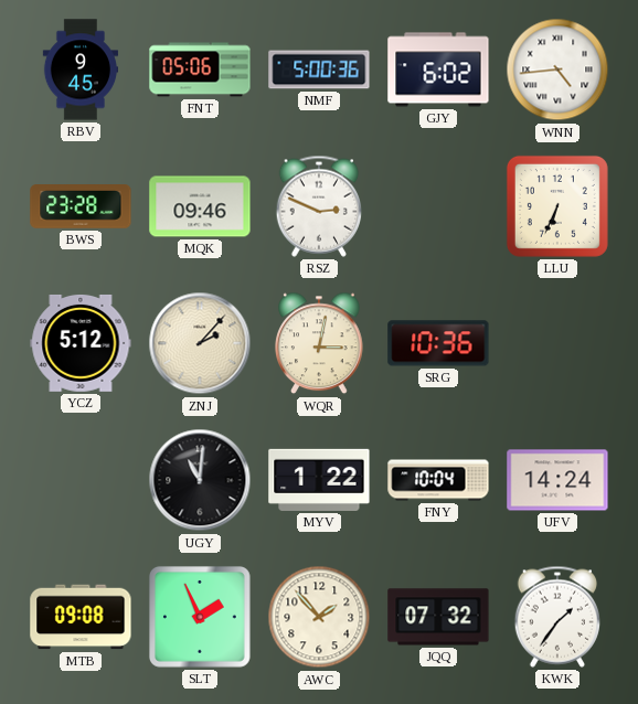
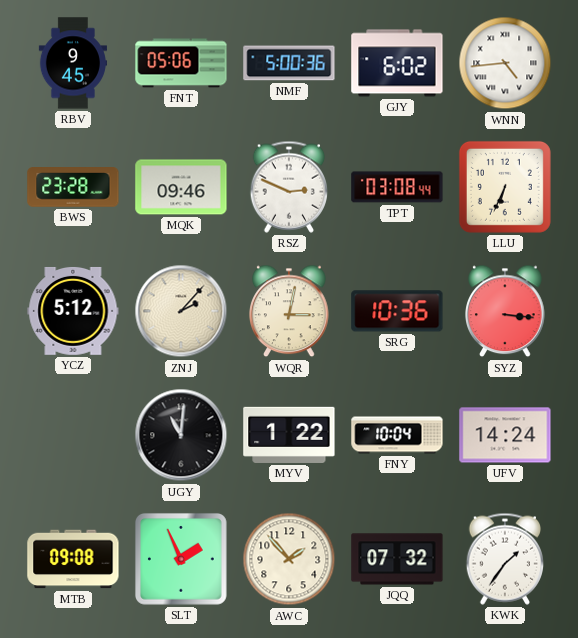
TPT: none -> 03:08 (397, 187)
SYZ: none -> 3:16 (506, 311)
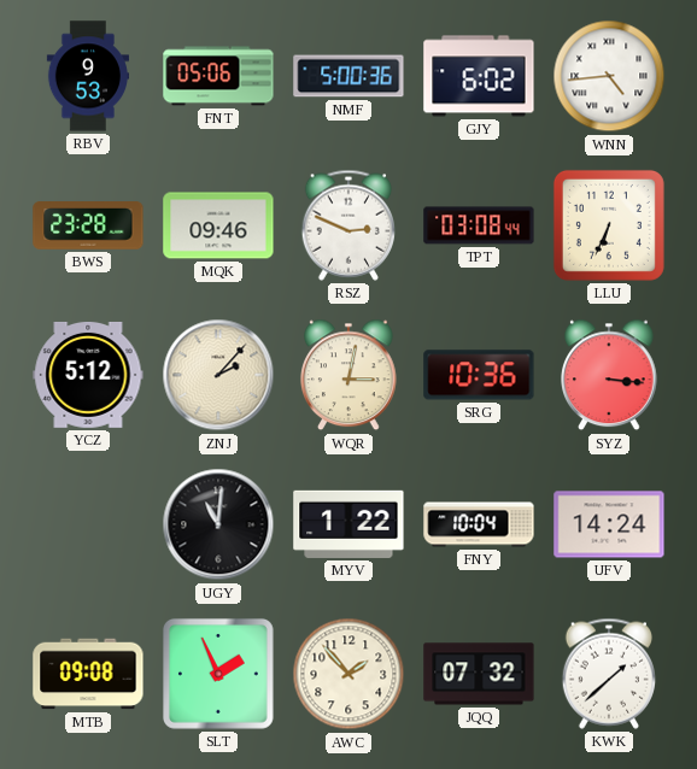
RBV: 9:45 -> 9:53 (87, 76)
KWK: 1:36 -> 1:38 (608, 674)
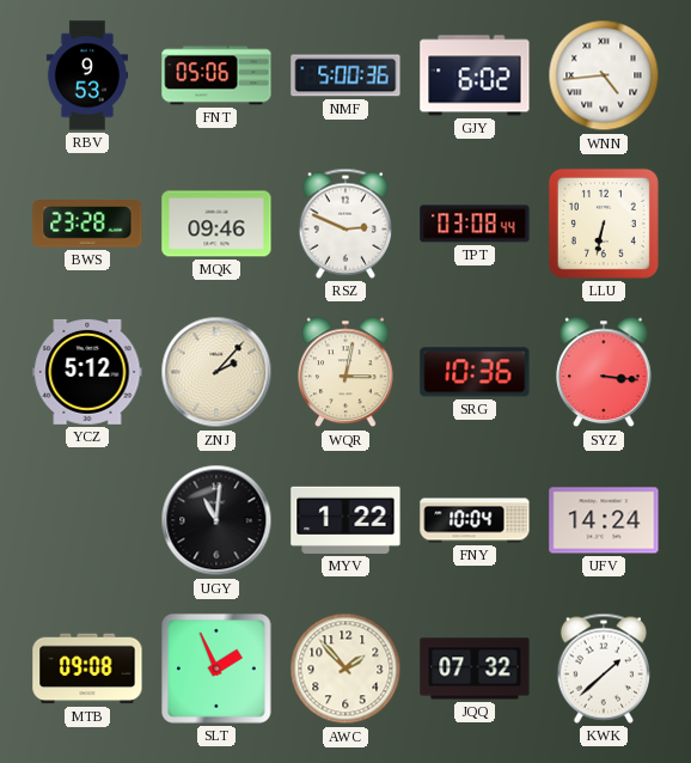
LLU: 6:34 -> 6:32 (604, 224)
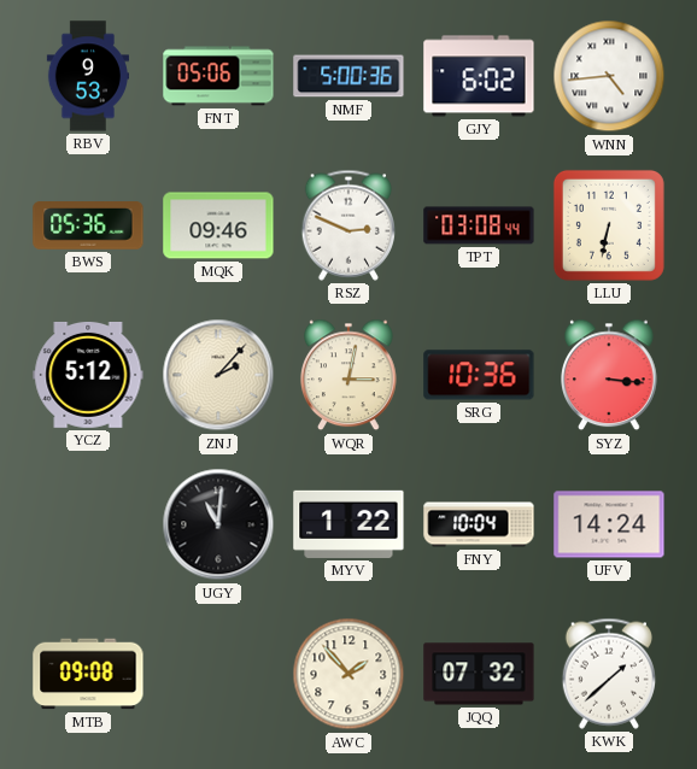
BWS: 23:28 -> 05:36 (88, 225)
SLT: 1:56 -> none (216, 669)
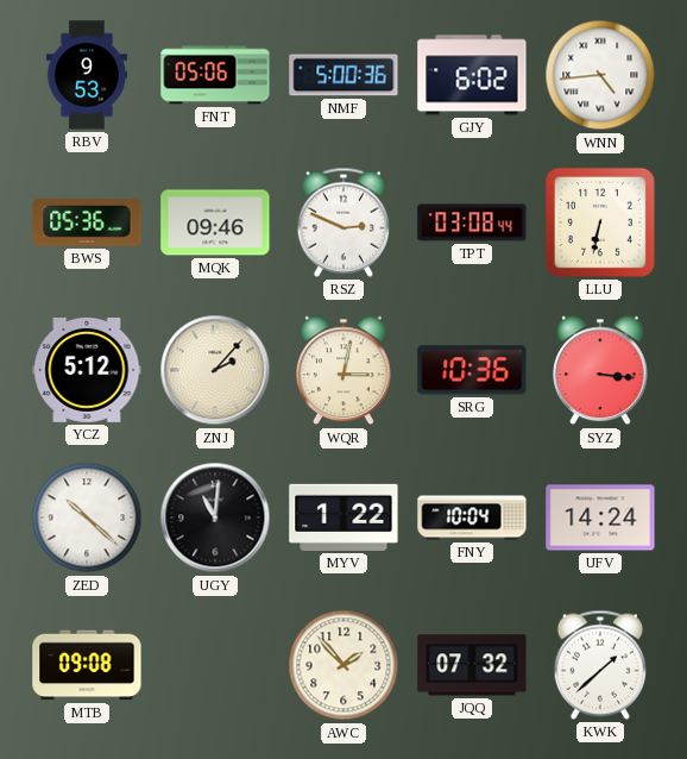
ZED: none -> 10:22 (87, 517)
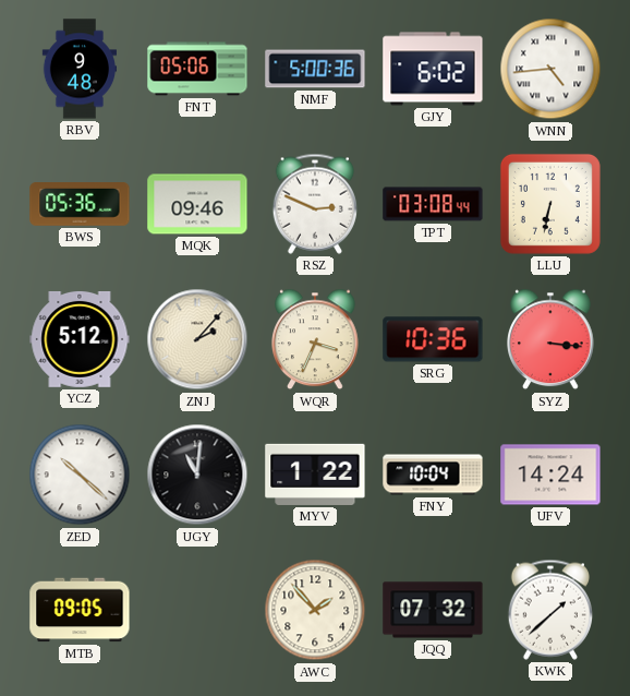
RBV: 9:53 -> 9:48 (78, 69)
WQR: 3:02 -> 3:34 (316, 339)
MTB: 09:08 -> 09:05 (80, 610)
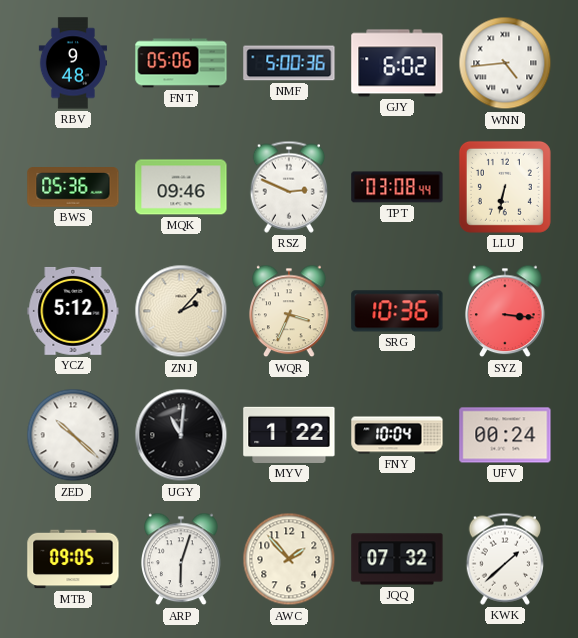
UFV: 14:24 -> 00:24 (505, 435)
ARP: none -> 6:03 (182, 559)
